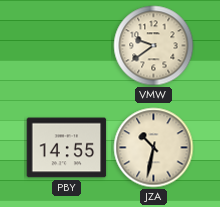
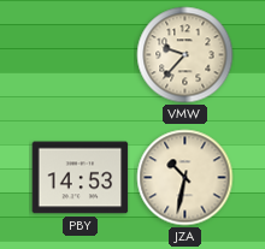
VMW: 9:39 -> 9:37 (185, 55)
PBY: 14:55 -> 14:53 (81, 178)
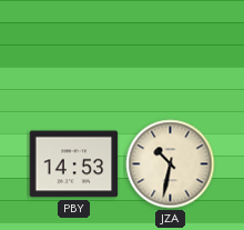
VMW: 9:37 -> none (185, 55)
